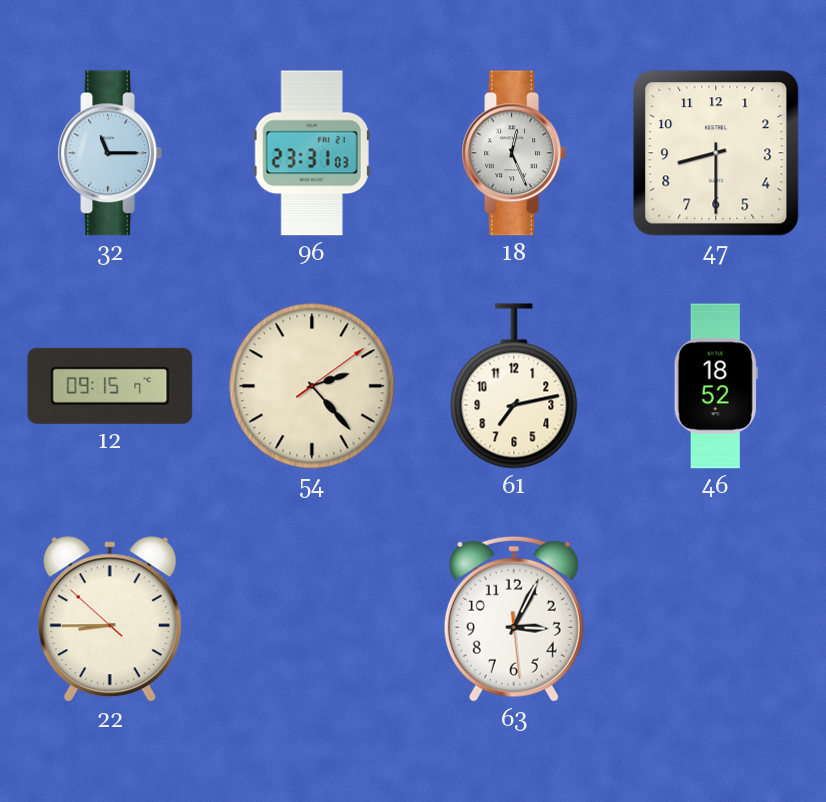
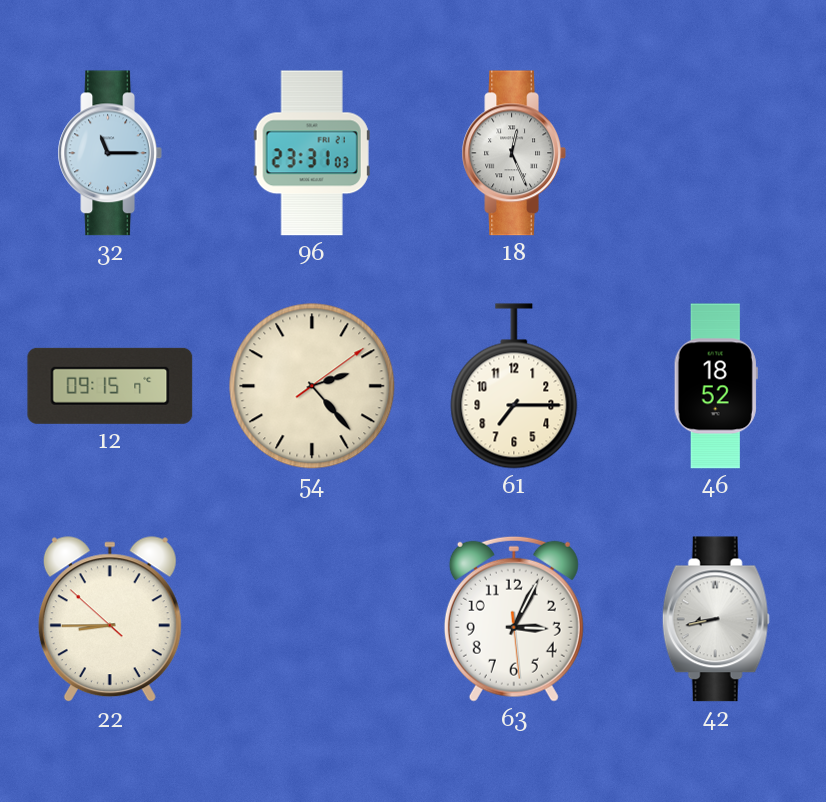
47: 8:30 -> none (716, 153)
61: 7:13 -> 7:15 (514, 386)
42: none -> 8:43 (716, 619)
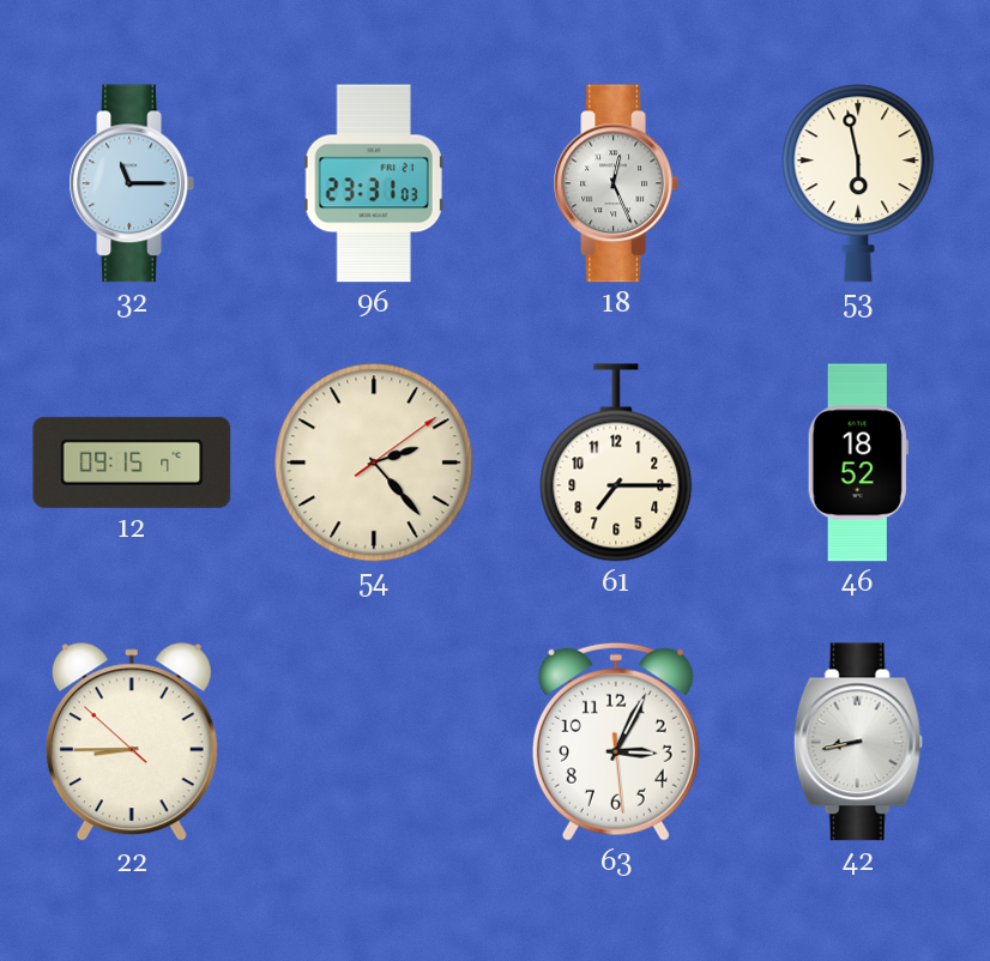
53: none -> 5:58 (858, 183)
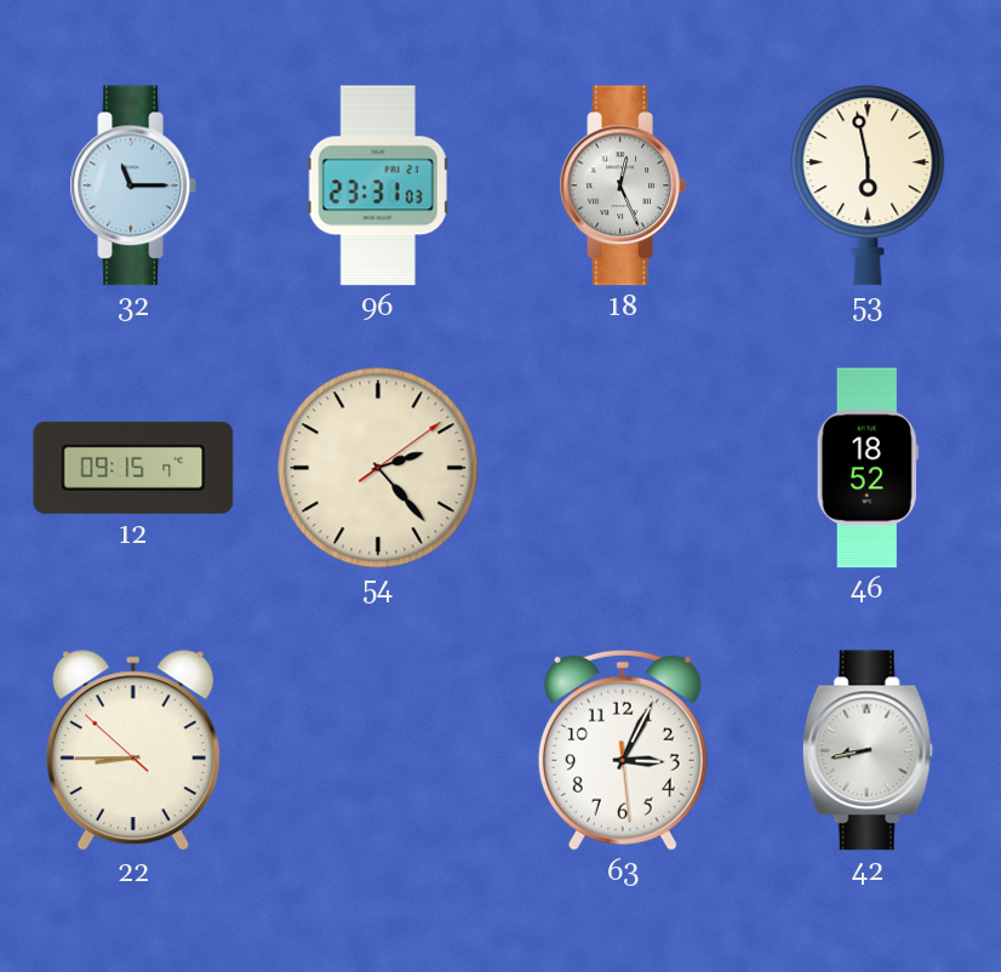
61: 7:15 -> none (616, 463)
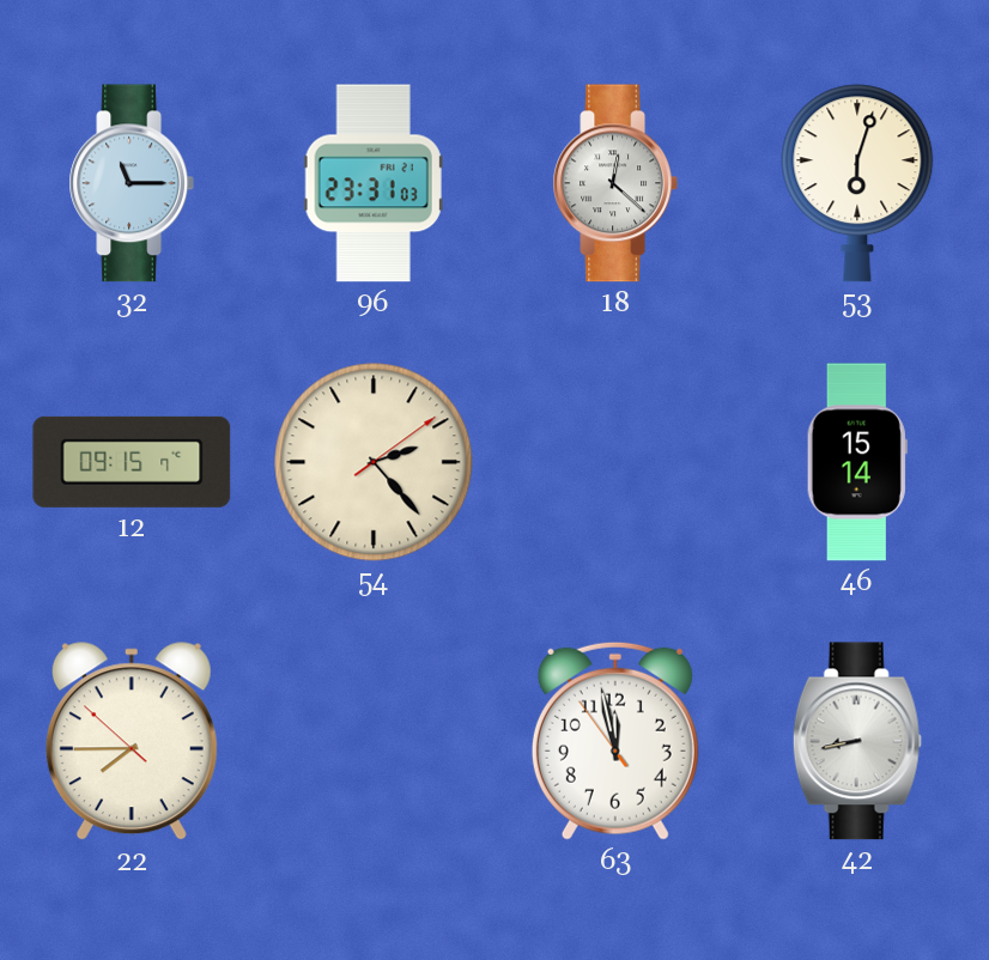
18: 12:26 -> 12:22 (614, 183)
53: 5:58 -> 6:03 (857, 183)
46: 18:52 -> 15:14 (857, 462)
22: 8:44 -> 7:44 (132, 742)
63: 3:04 -> 11:57 (615, 741)
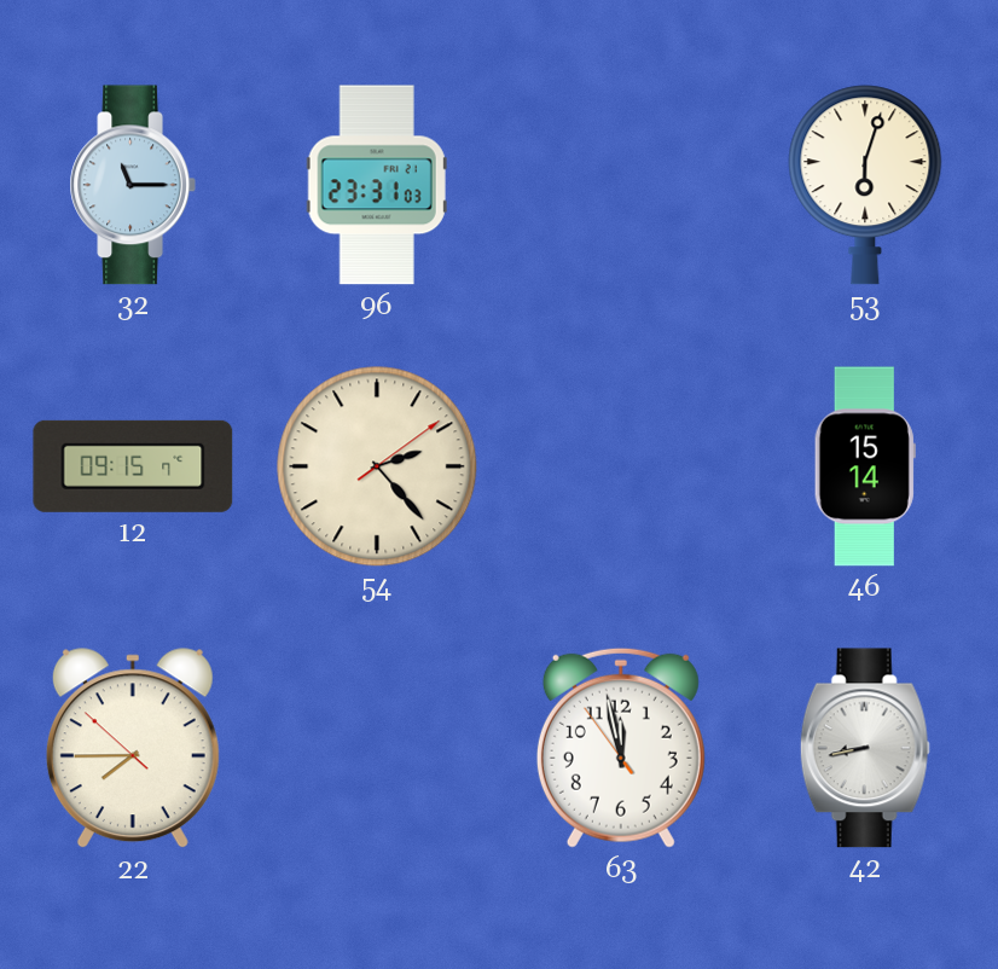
18: 12:22 -> none (614, 183)
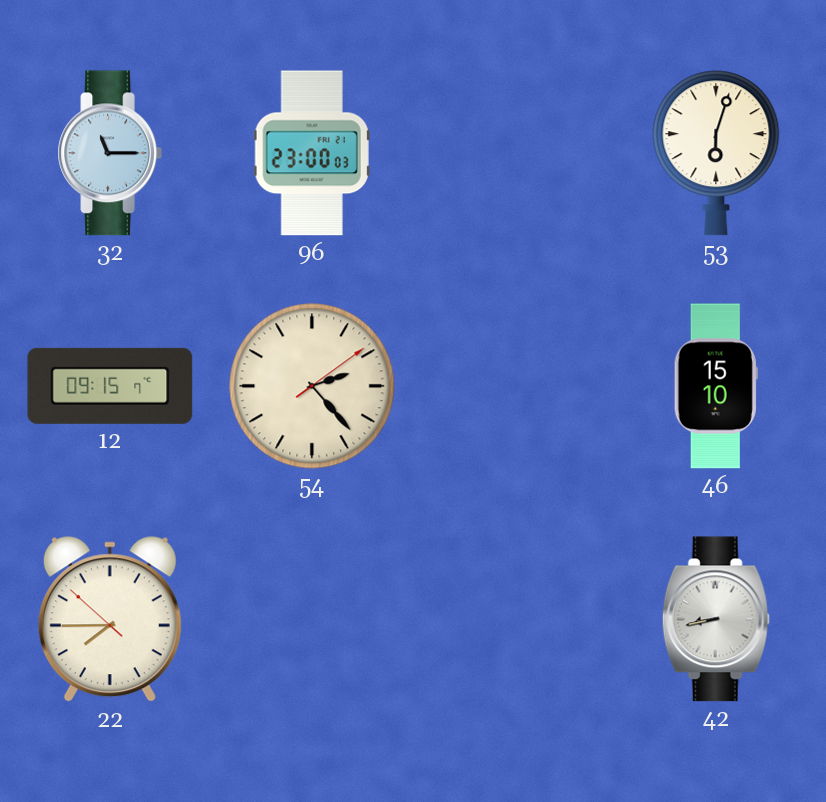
96: 23:31 -> 23:00 (312, 153)
46: 15:14 -> 15:10 (716, 386)
63: 11:57 -> none (621, 748)
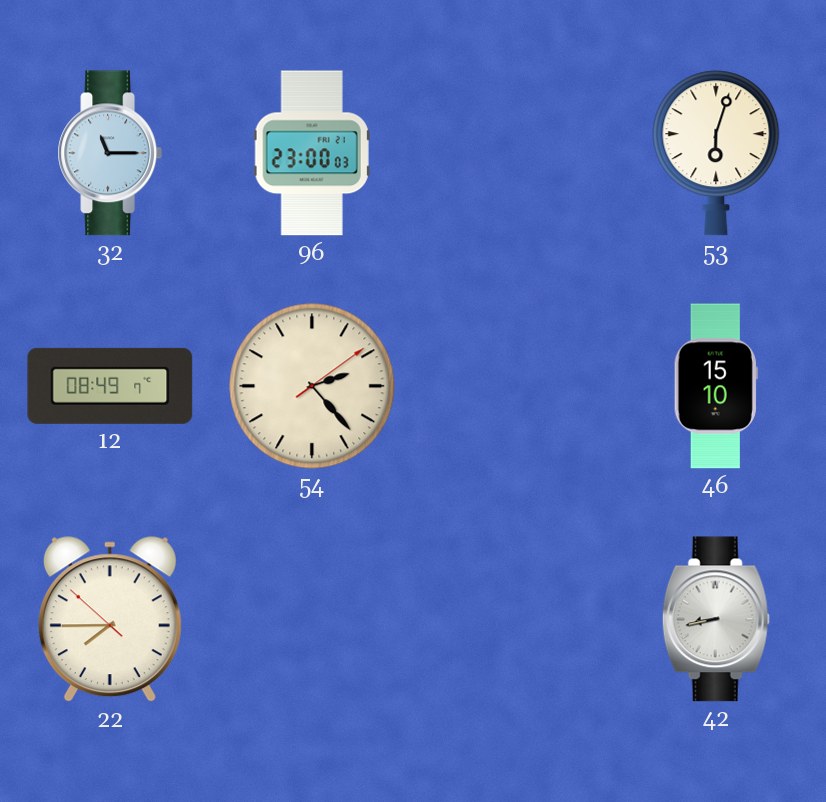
12: 09:15 -> 08:49 (110, 386)
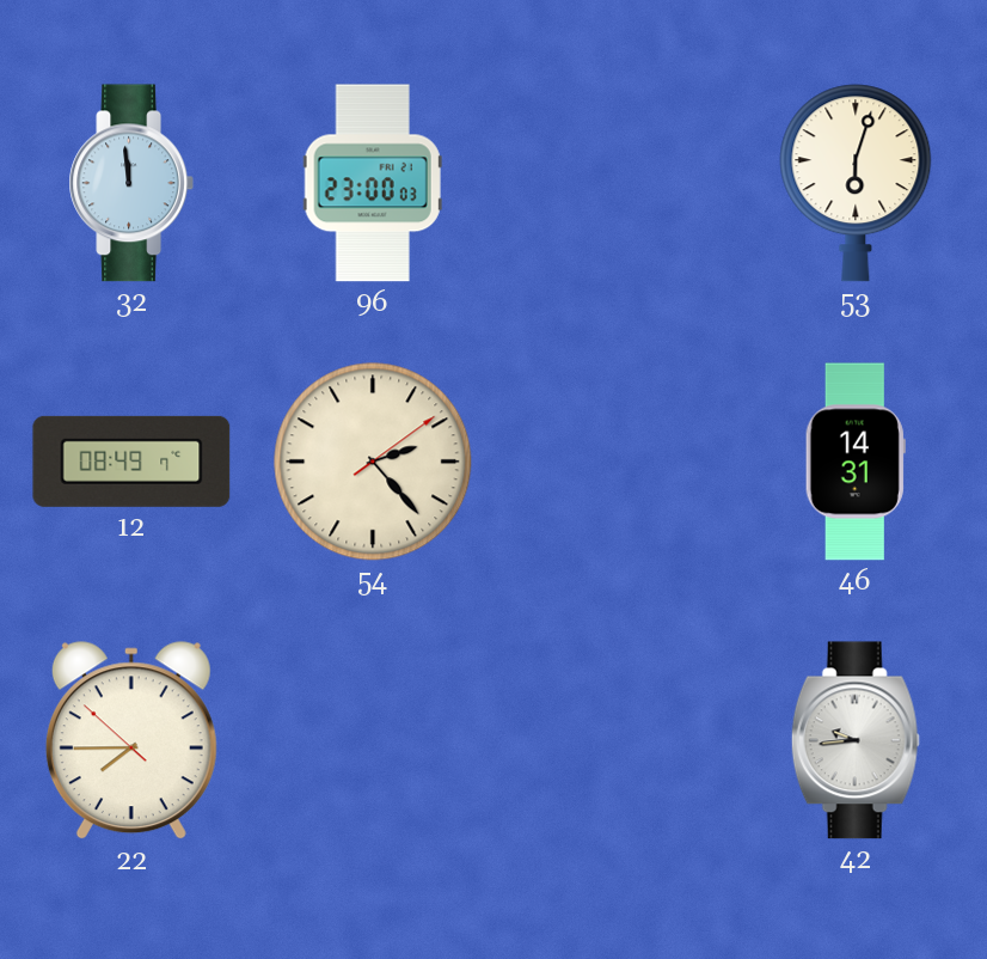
32: 11:15 -> 11:59 (130, 183)
46: 15:10 -> 14:31 (856, 462)
42: 8:43 -> 9:44 (856, 740)
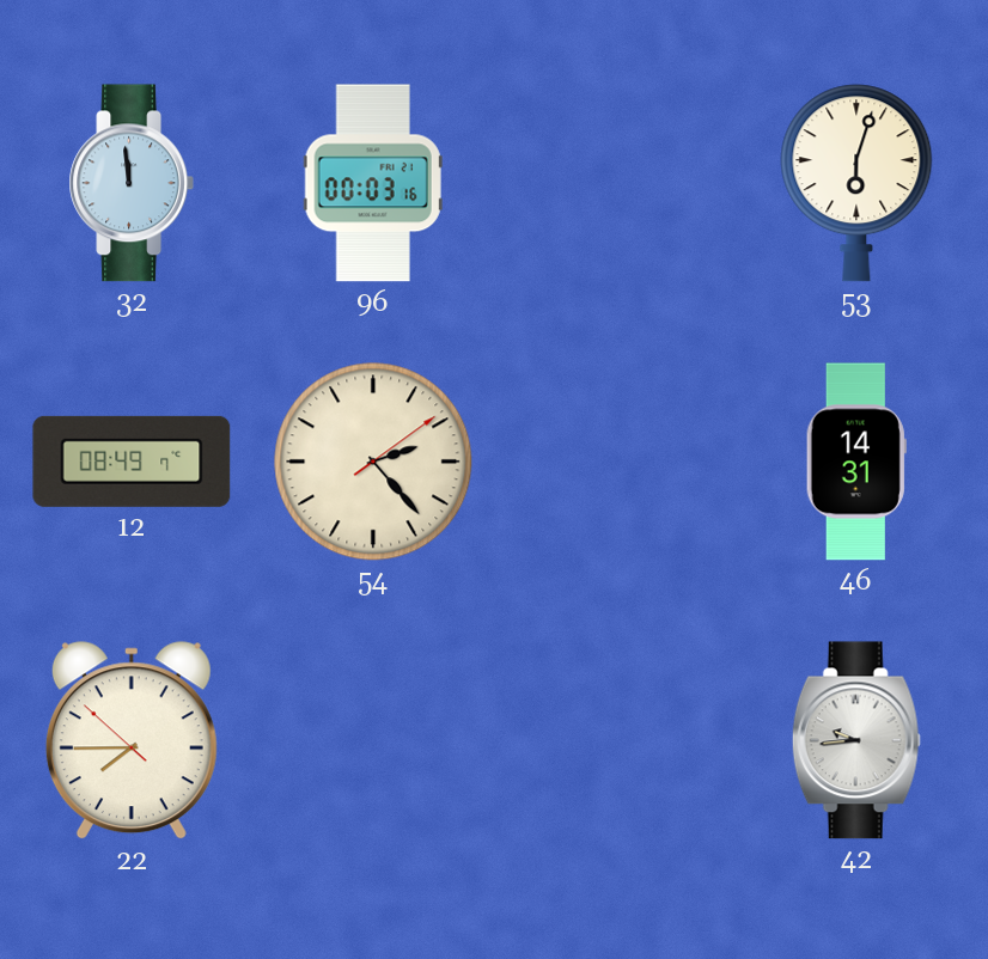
96: 23:00 -> 00:03 (373, 183)
